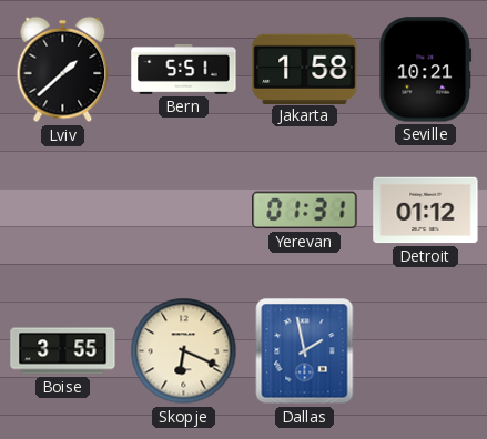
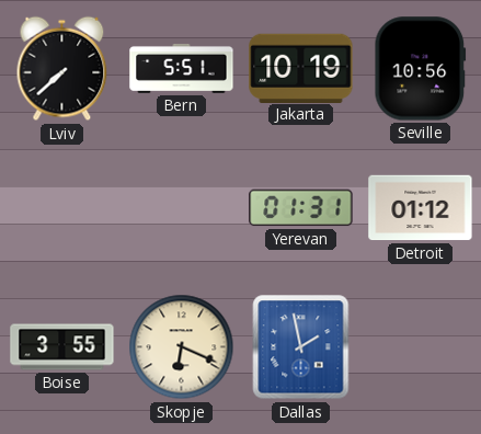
Lviv: 1:38 -> 7:38 (62, 69)
Jakarta: 1:58 -> 10:19 (301, 68)
Seville: 10:21 -> 10:56 (421, 69)
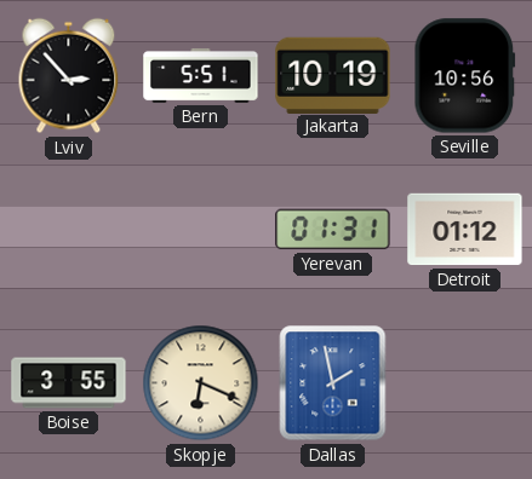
Lviv: 7:38 -> 2:53 (69, 76)
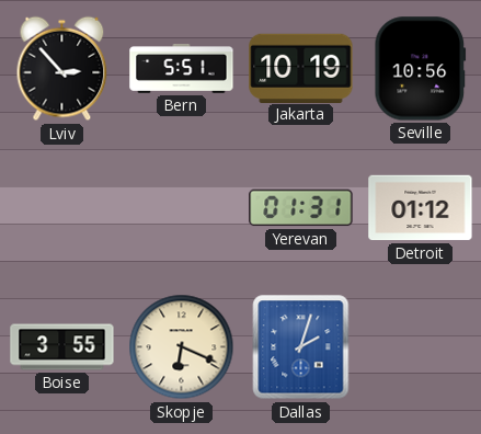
Dallas: 1:58 -> 2:03 (301, 347)
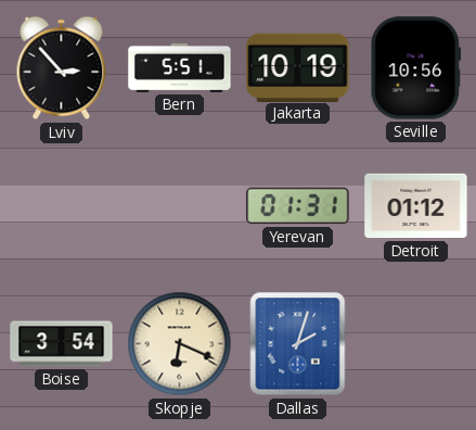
Boise: 3:55 -> 3:54 (62, 344)
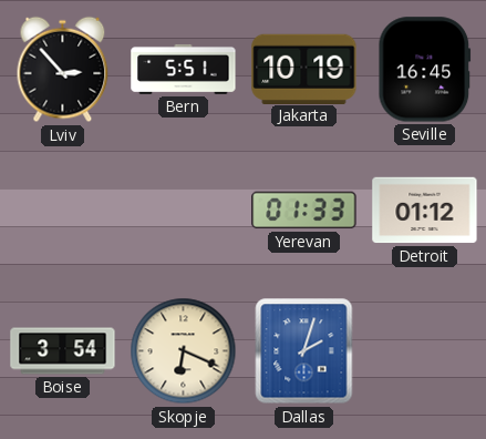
Seville: 10:56 -> 16:45 (425, 70)
Yerevan: 01:31 -> 01:33 (304, 211)
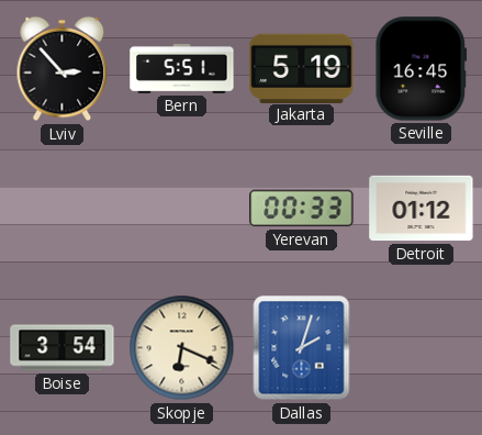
Jakarta: 10:19 -> 5:19 (302, 68)
Yerevan: 01:33 -> 00:33 (302, 209)
